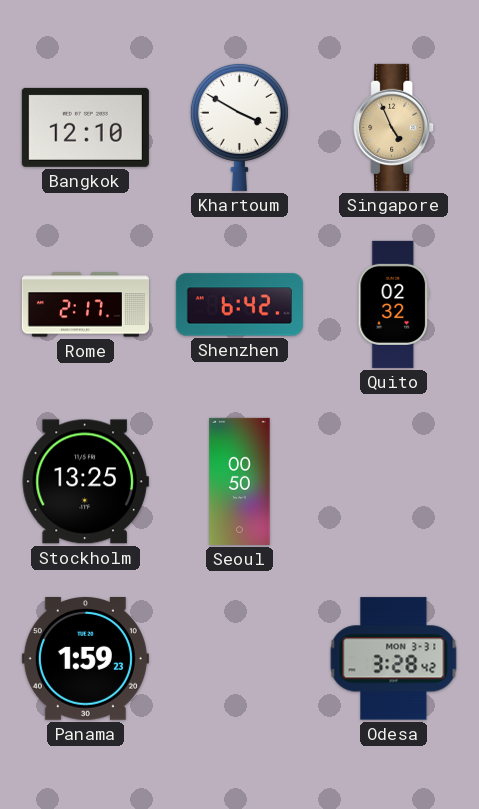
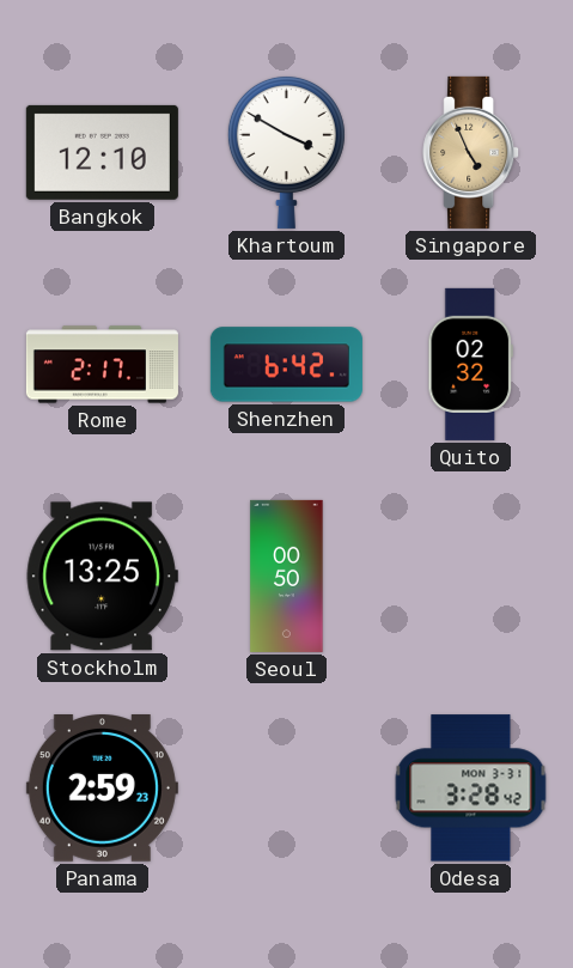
Panama: 1:59 -> 2:59 (102, 789)
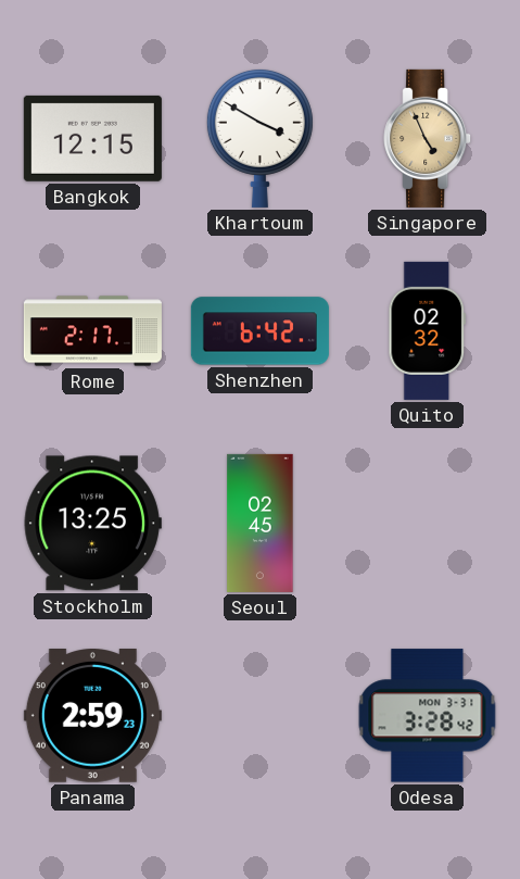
Bangkok: 12:10 -> 12:15 (92, 138)
Seoul: 00:50 -> 02:45 (261, 523)
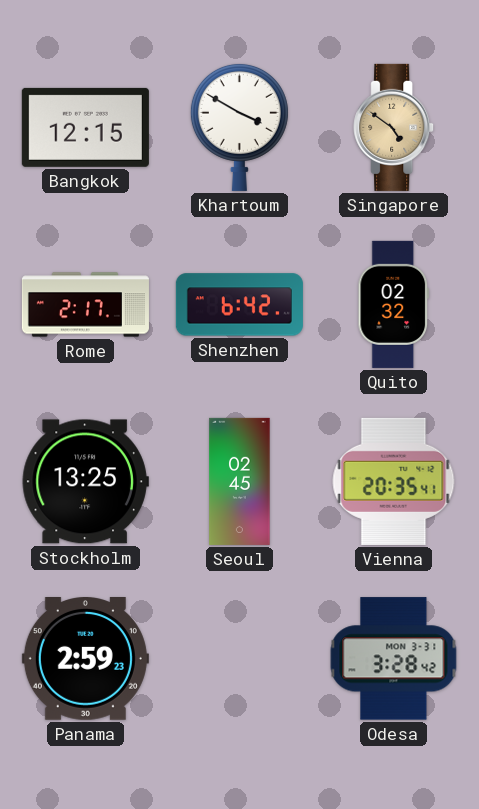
Singapore: 4:56 -> 4:51 (394, 127)
Vienna: none -> 20:35 (394, 481)
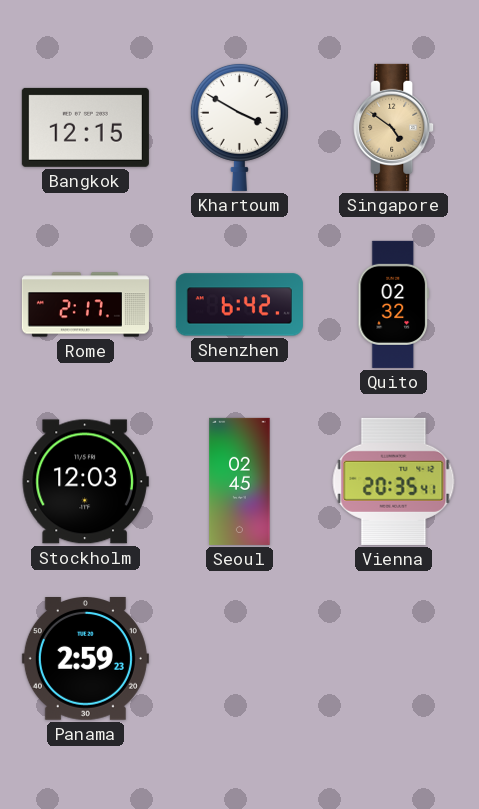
Stockholm: 13:25 -> 12:03 (85, 482)
Odesa: 3:28 -> none (394, 659)
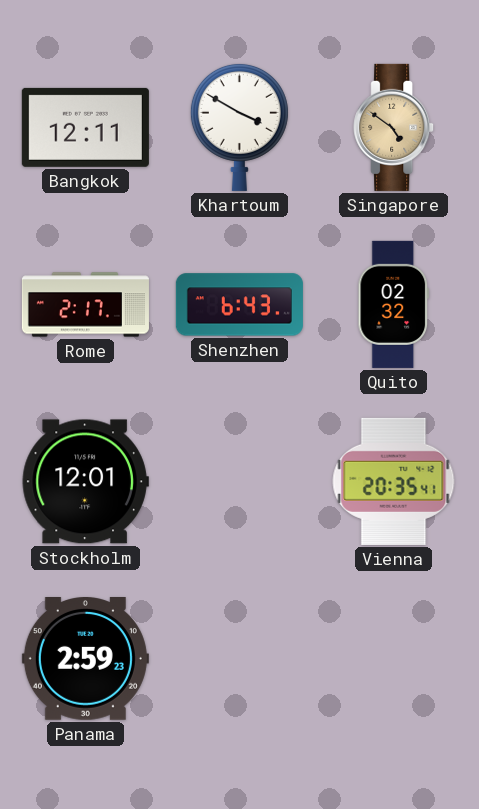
Bangkok: 12:15 -> 12:11 (85, 127)
Shenzhen: 6:42 -> 6:43 (239, 305)
Stockholm: 12:03 -> 12:01 (85, 482)
Seoul: 02:45 -> none (240, 481)
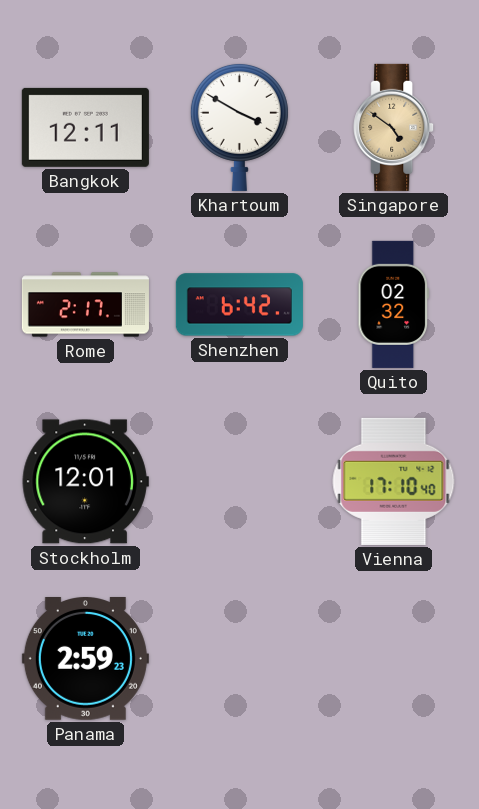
Shenzhen: 6:43 -> 6:42 (239, 305)
Vienna: 20:35 -> 17:10 (394, 481)
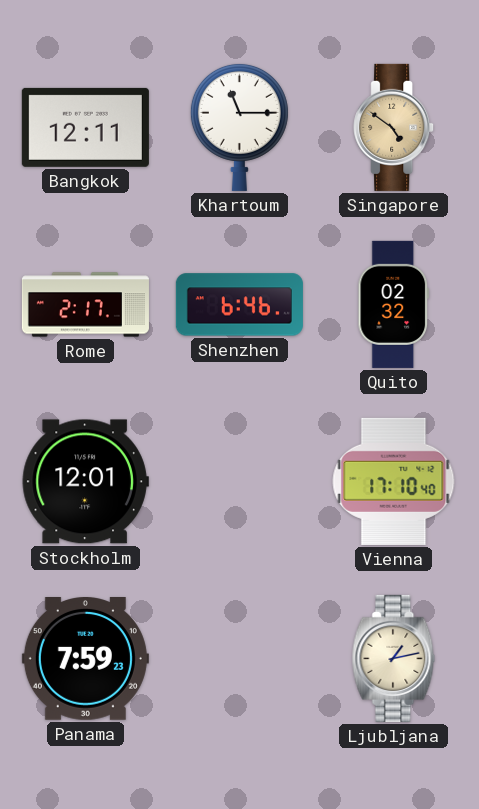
Khartoum: 3:50 -> 11:15 (239, 127)
Shenzhen: 6:42 -> 6:46 (239, 305)
Panama: 2:59 -> 7:59 (85, 659)
Ljubljana: none -> 1:13 (394, 658)
